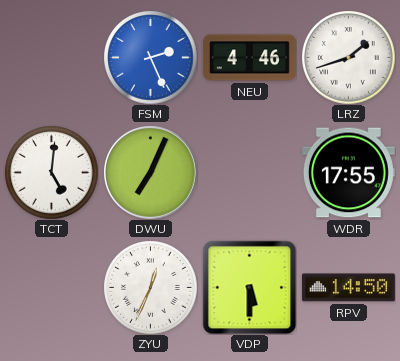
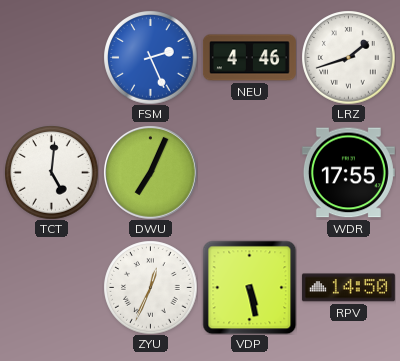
VDP: 5:30 -> 5:28 (249, 287)
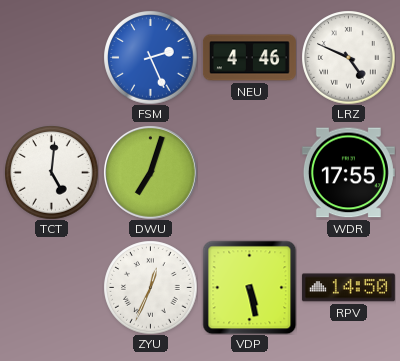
LRZ: 1:42 -> 4:49 (348, 57)
DWU: 7:04 -> 7:03 (151, 173)
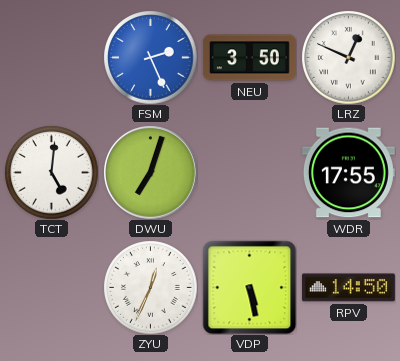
NEU: 4:46 -> 3:50 (249, 58)
LRZ: 4:49 -> 12:49 (348, 57)
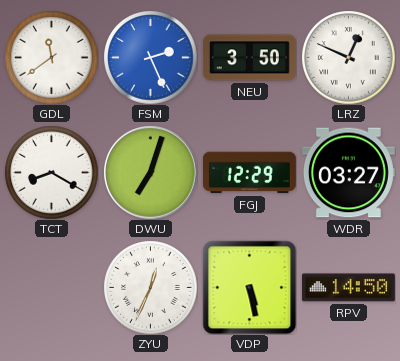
GDL: none -> 11:39 (51, 57)
TCT: 5:01 -> 8:20 (51, 172)
FGJ: none -> 12:29 (249, 173)
WDR: 17:55 -> 03:27 (348, 173)
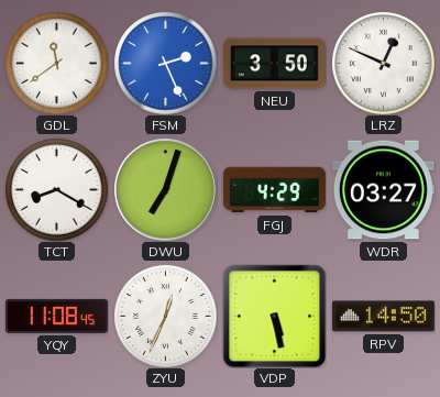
FGJ: 12:29 -> 4:29 (274, 190)
YQY: none -> 11:08 (56, 316)
